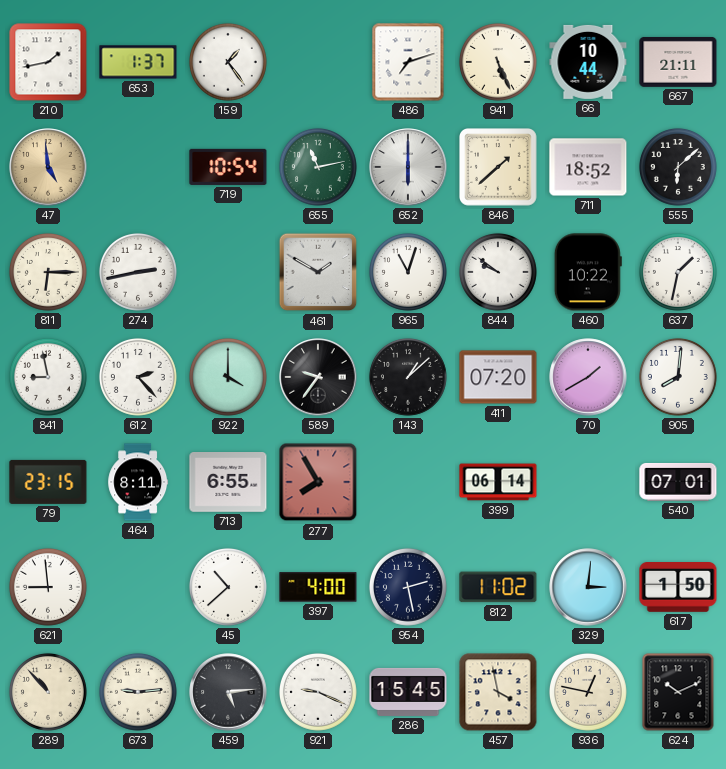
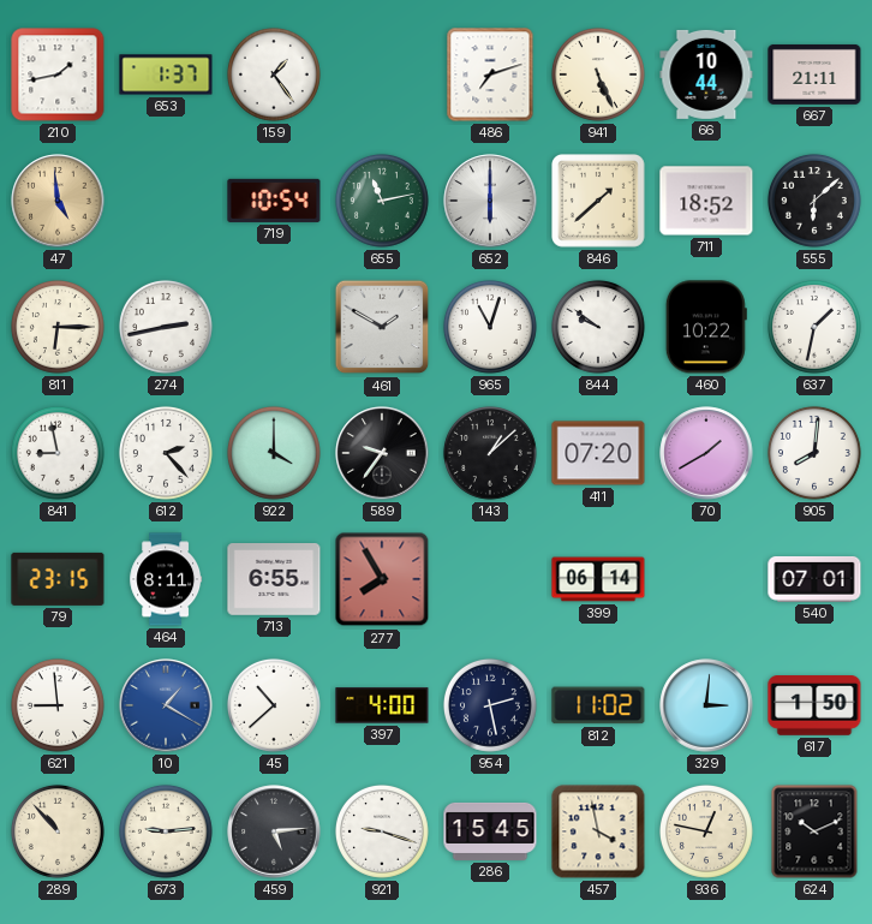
10: none -> 1:20 (166, 705)
921: 9:19 -> 9:18 (382, 831)
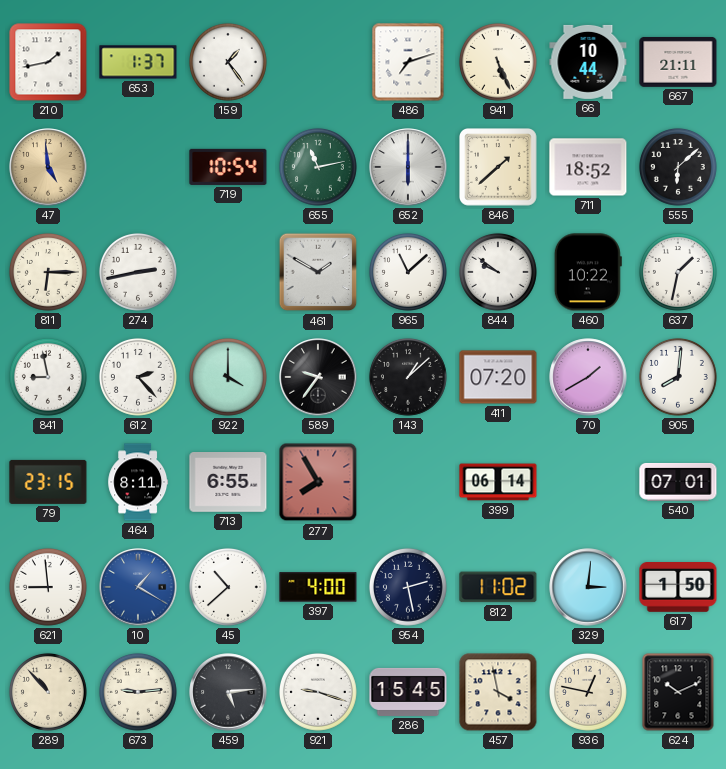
965: 11:03 -> 11:08 (408, 272)
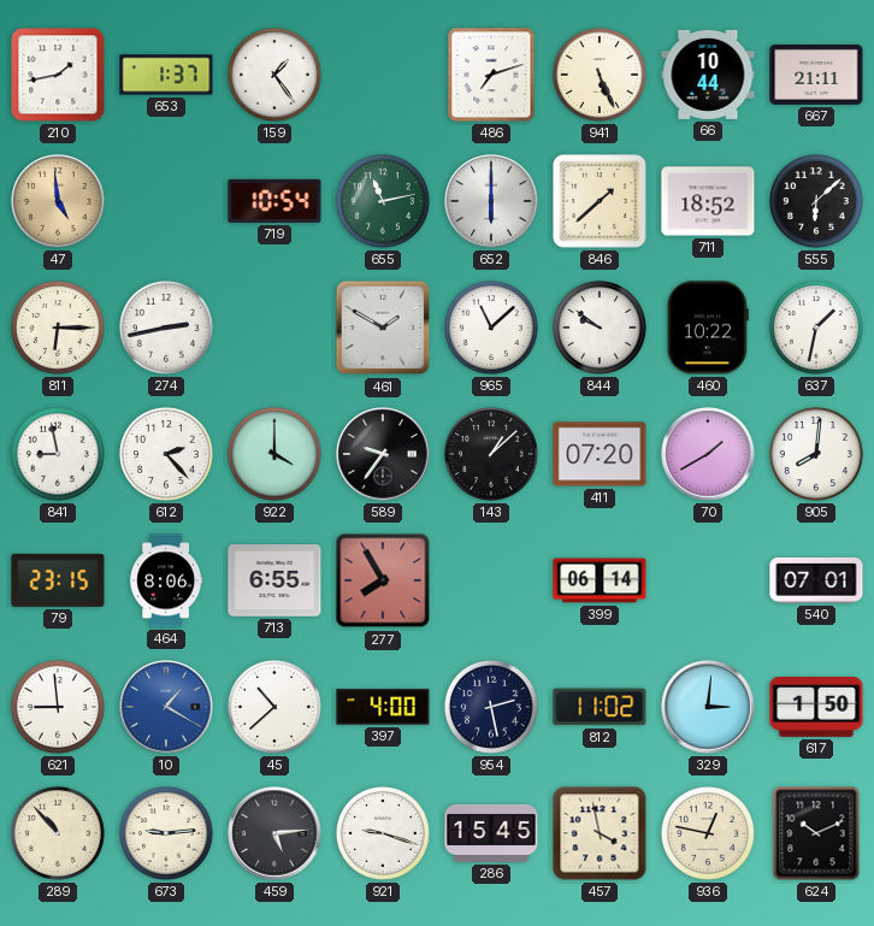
464: 8:11 -> 8:06 (166, 580)
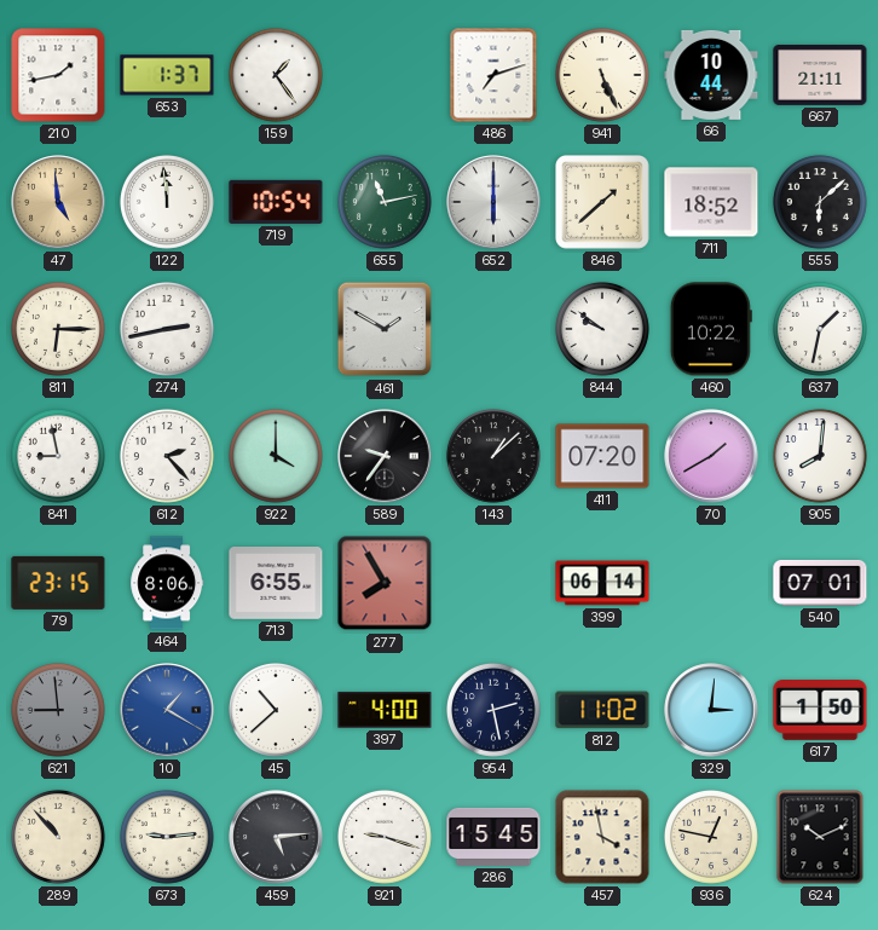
122: none -> 11:59 (167, 202)
965: 11:08 -> none (491, 328)
621 dial: white -> grey (58, 710)
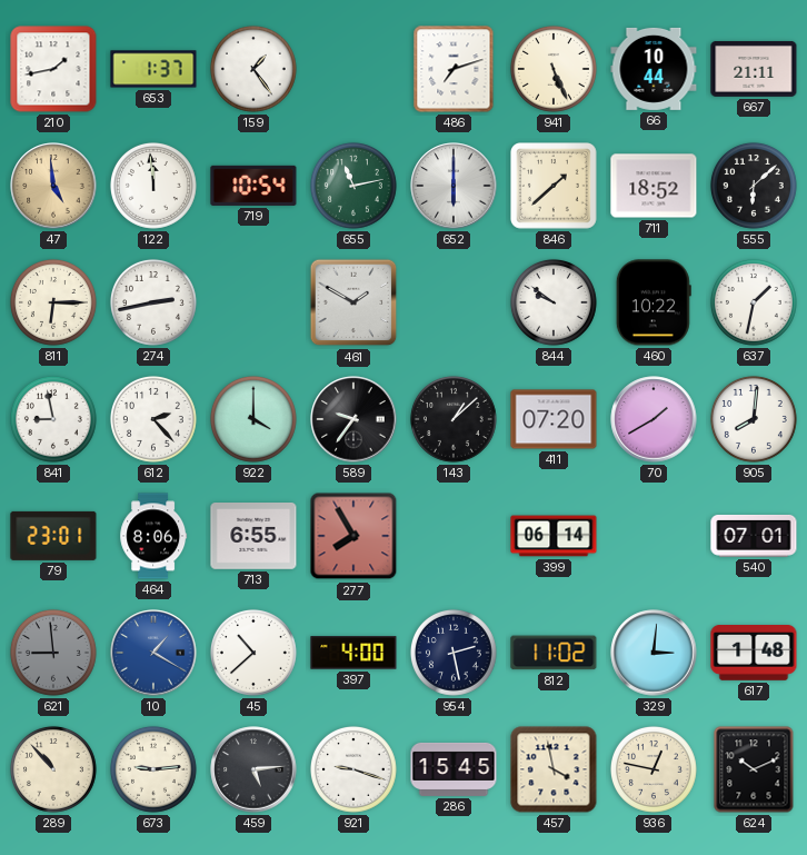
79: 23:15 -> 23:01 (53, 536)
617: 1:50 -> 1:48 (754, 654)
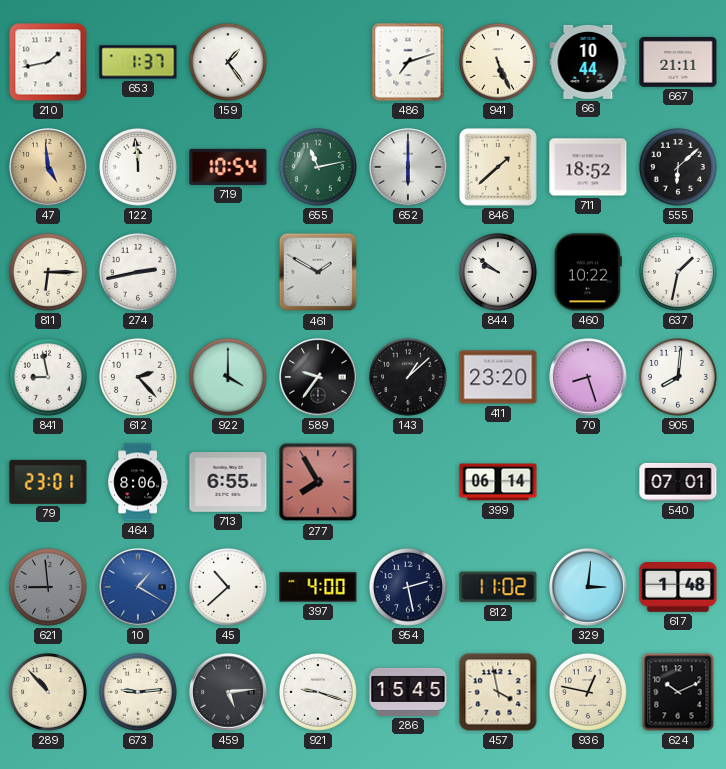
411: 07:20 -> 23:20 (498, 377)
70: 1:40 -> 8:27 (588, 377)
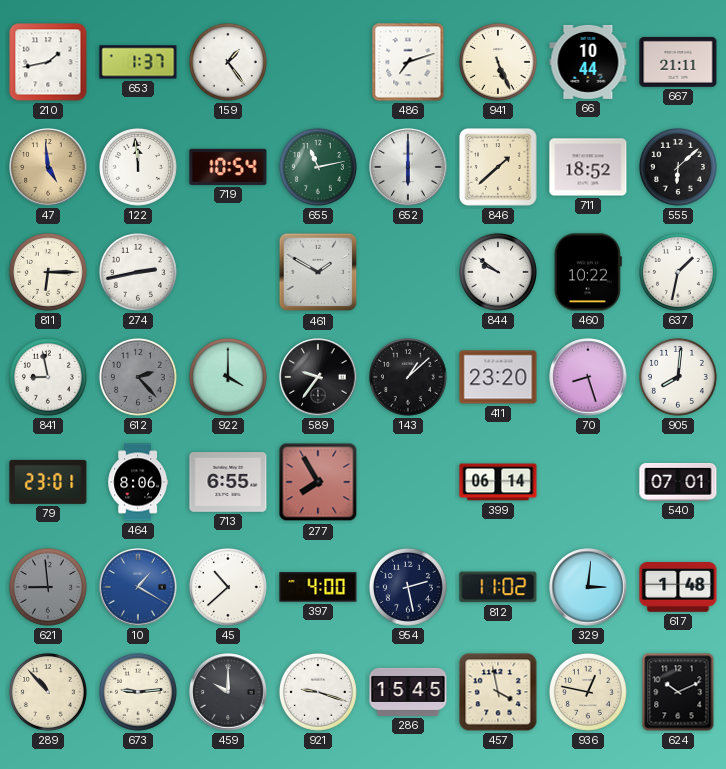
612 dial: white -> grey (138, 377)
459: 5:14 -> 10:00 (228, 692)
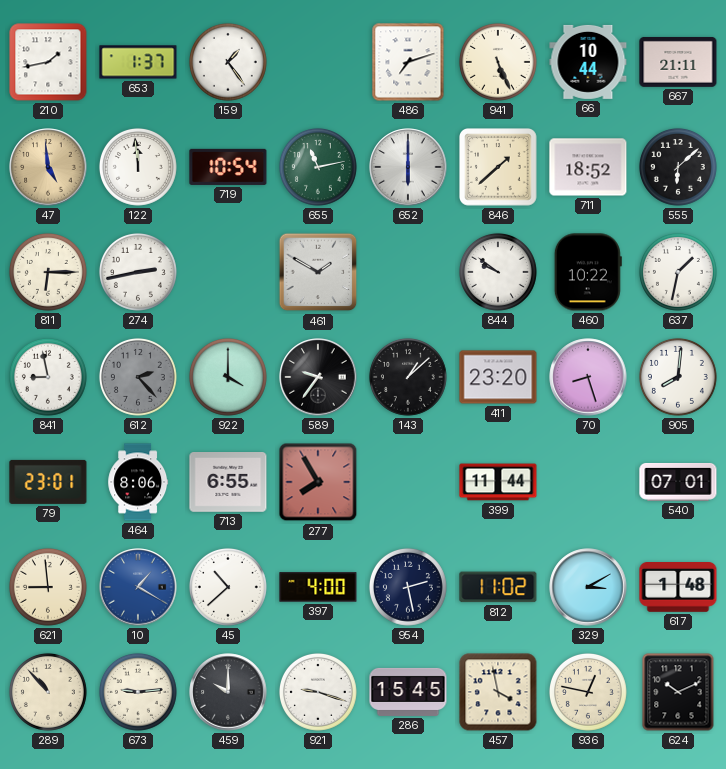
399: 06:14 -> 11:44 (498, 482)
621 dial: grey -> cream (48, 587)
329: 3:01 -> 3:10 (588, 587)
